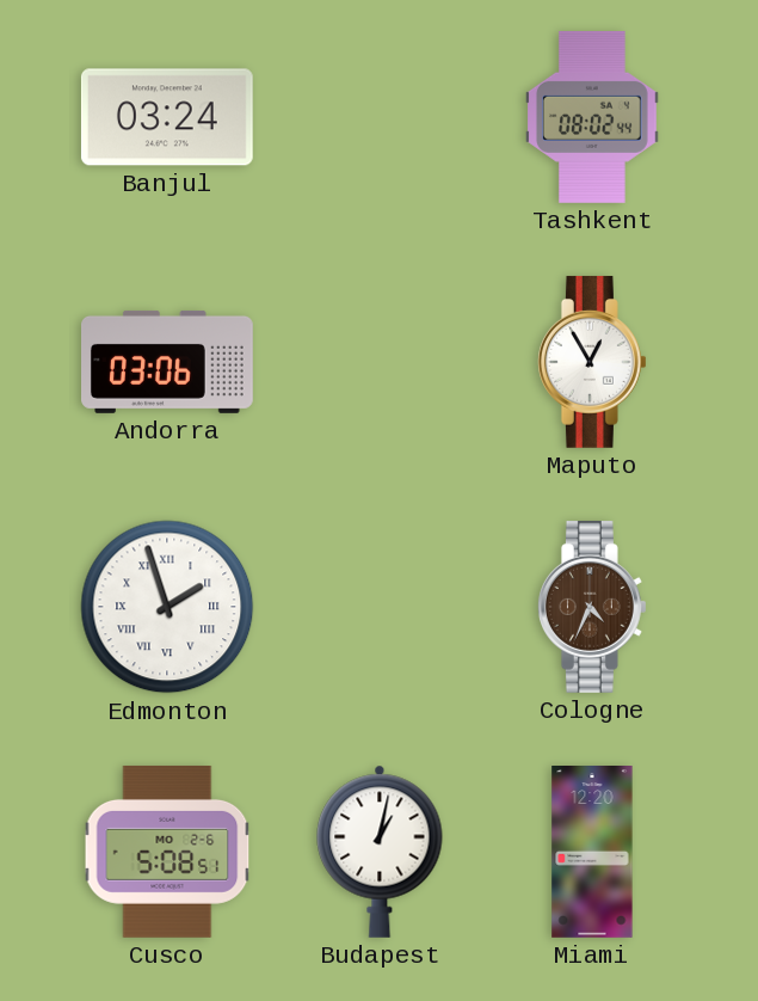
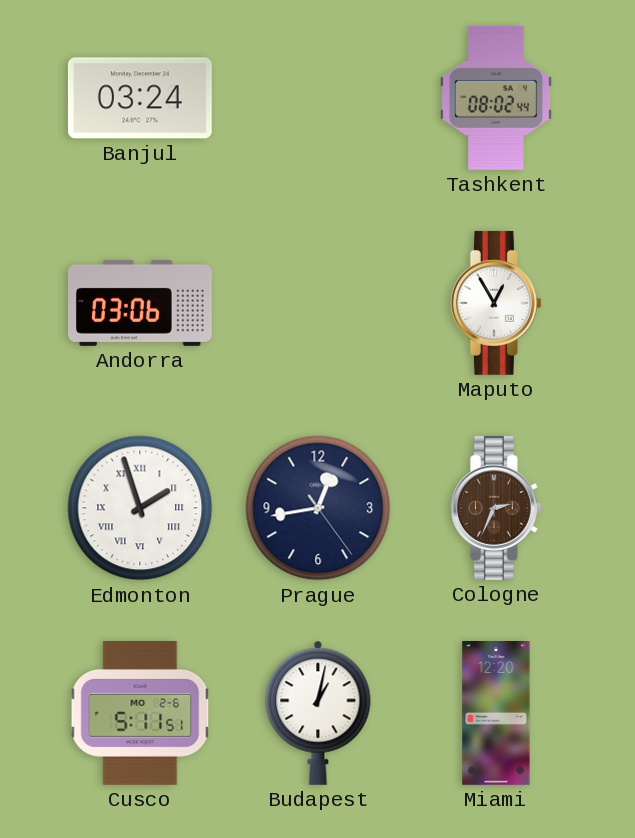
Prague: none -> 12:43 (318, 508)
Cologne: 4:34 -> 2:34 (496, 508)
Cusco: 5:08 -> 5:11 (140, 713)
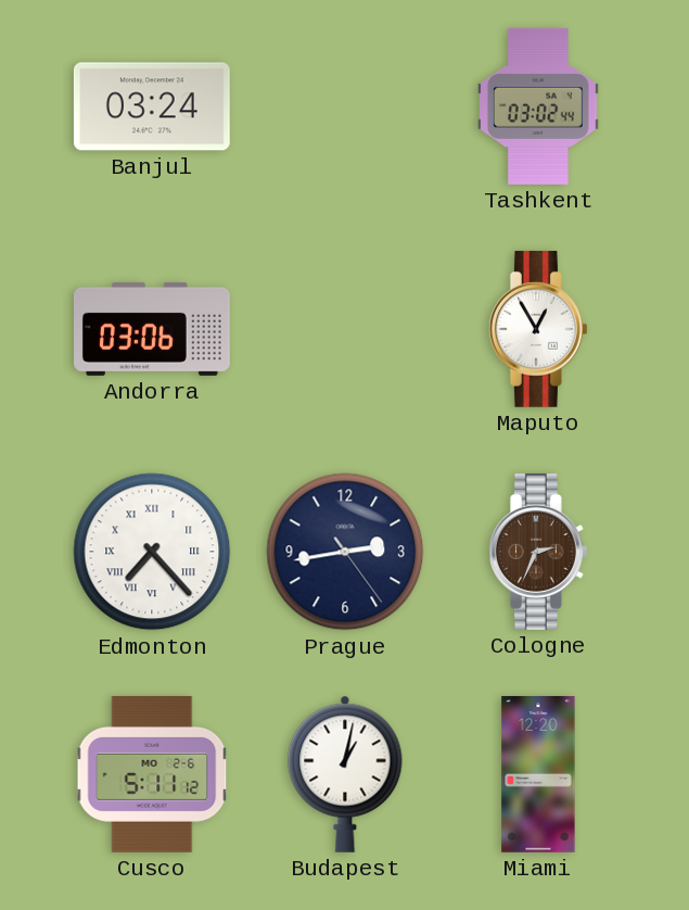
Tashkent: 08:02 -> 03:02 (539, 106)
Edmonton: 1:57 -> 7:23 (152, 552)
Prague: 12:43 -> 2:43 (345, 552)
Cusco: 5:11:51 -> 5:11:12 (152, 774)
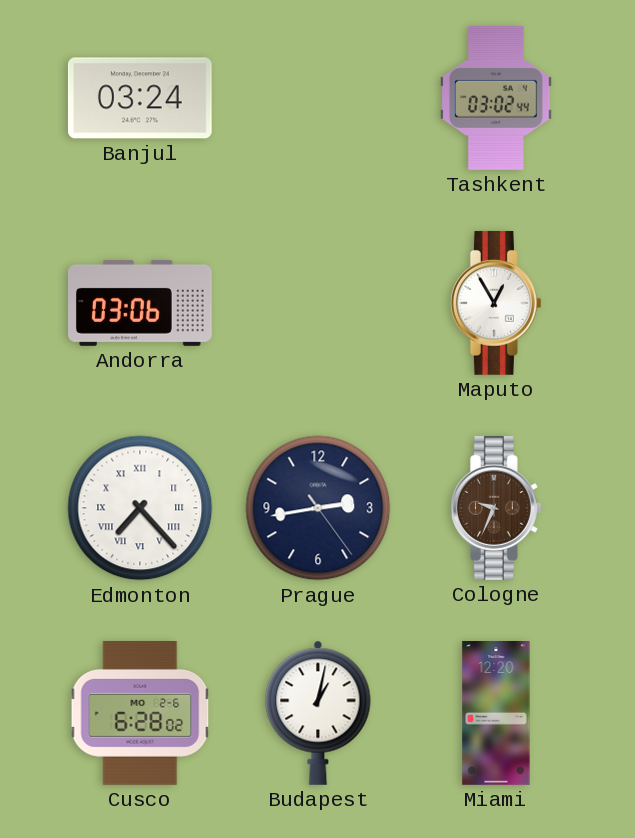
Cologne: 2:34 -> 9:34 (496, 508)
Cusco: 5:11 -> 6:28 (140, 713)
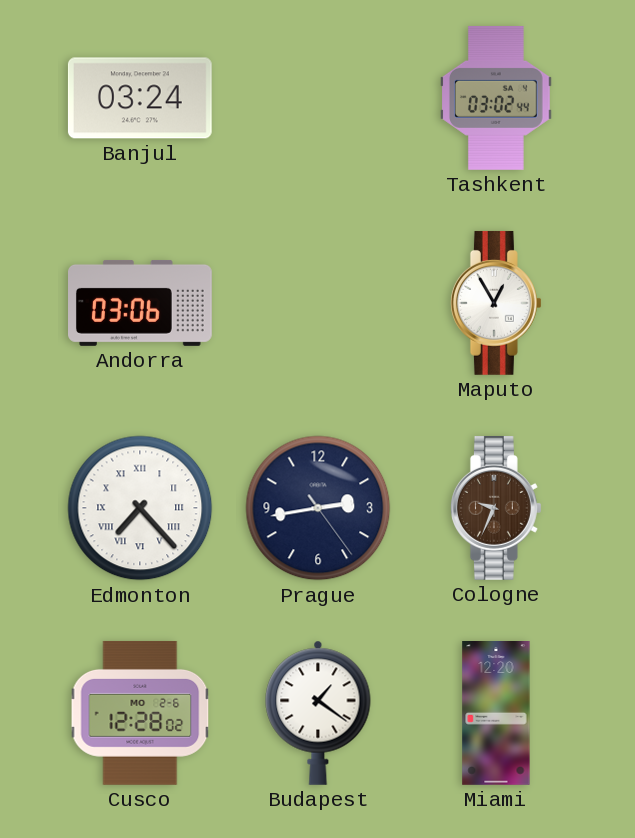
Cusco: 6:28 -> 12:28 (140, 713)
Budapest: 1:02 -> 1:21 (318, 713)
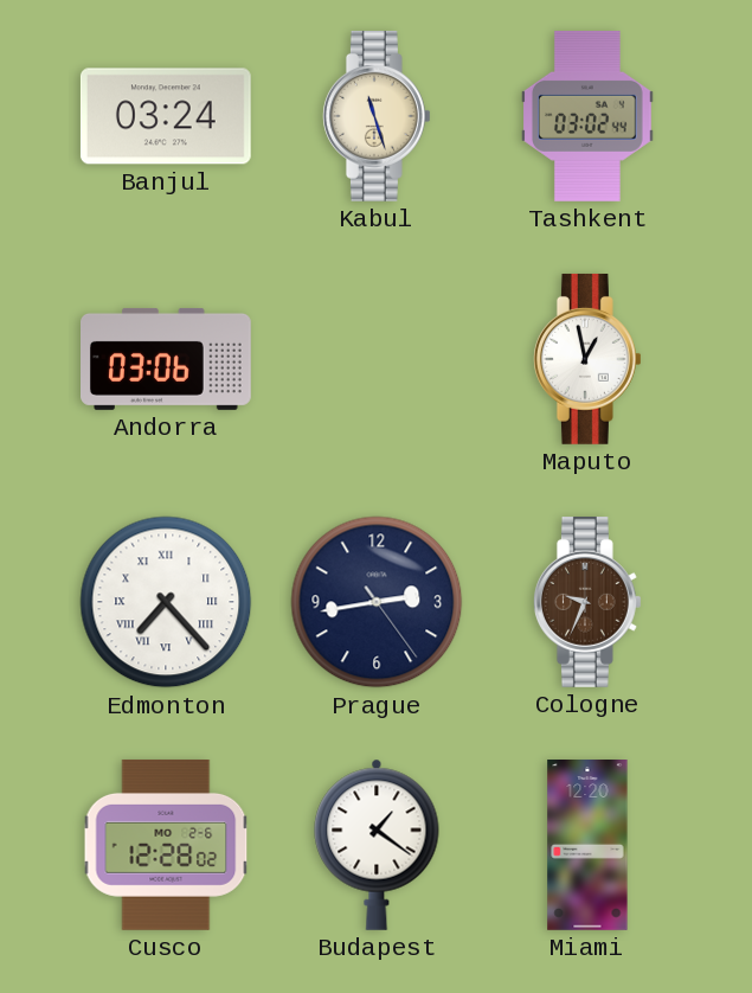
Kabul: none -> 11:27 (377, 116)
Maputo: 12:55 -> 12:58 (587, 359)
